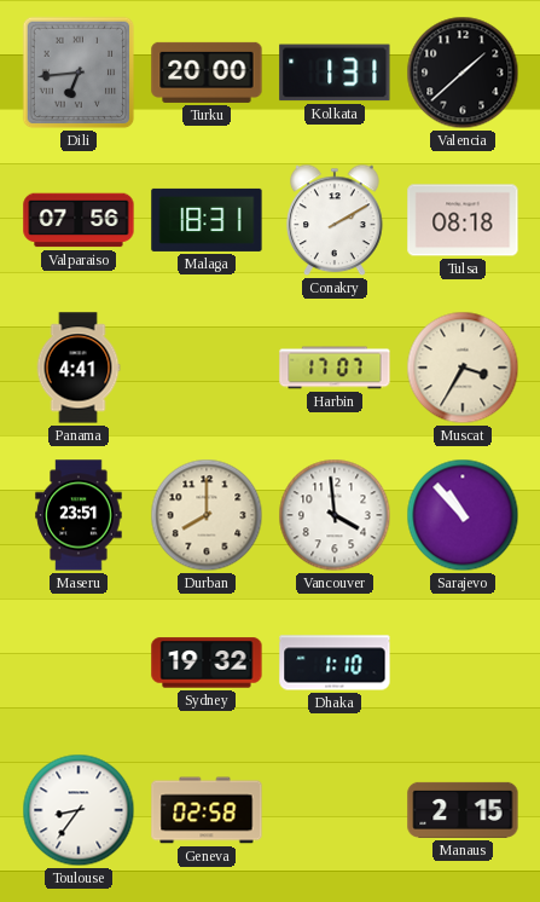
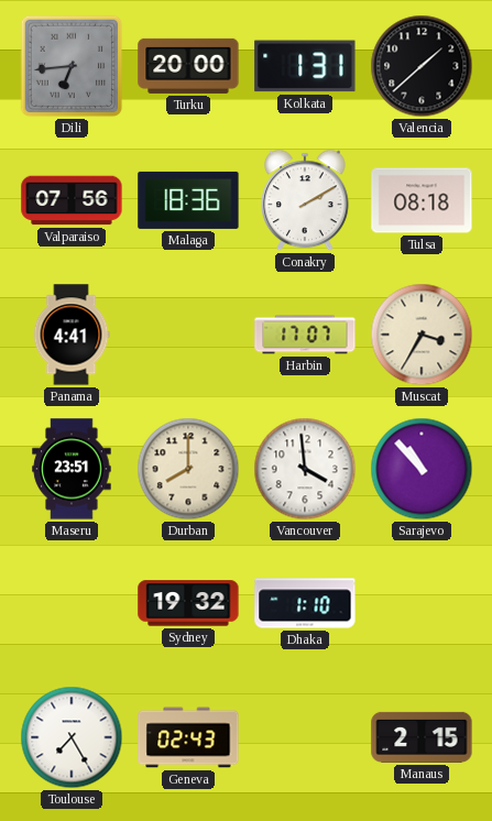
Malaga: 18:31 -> 18:36 (188, 200)
Toulouse: 8:36 -> 7:25 (72, 737)
Geneva: 02:58 -> 02:43 (188, 737)
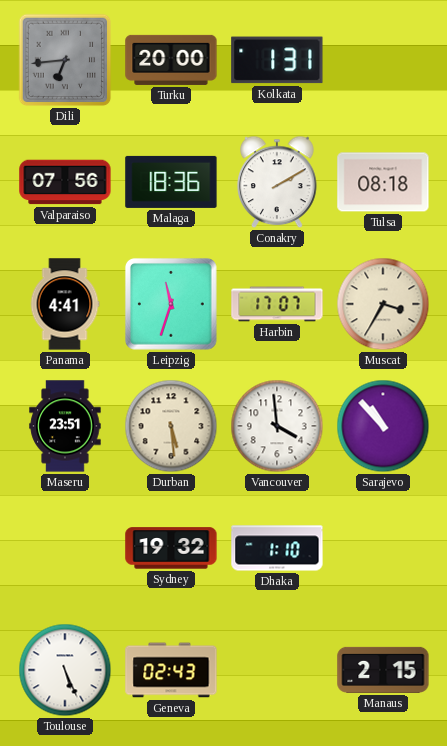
Valencia: 1:38 -> none (422, 66)
Leipzig: none -> 11:33 (171, 304)
Durban: 8:00 -> 5:29 (171, 426)
Toulouse: 7:25 -> 5:26 (65, 670)
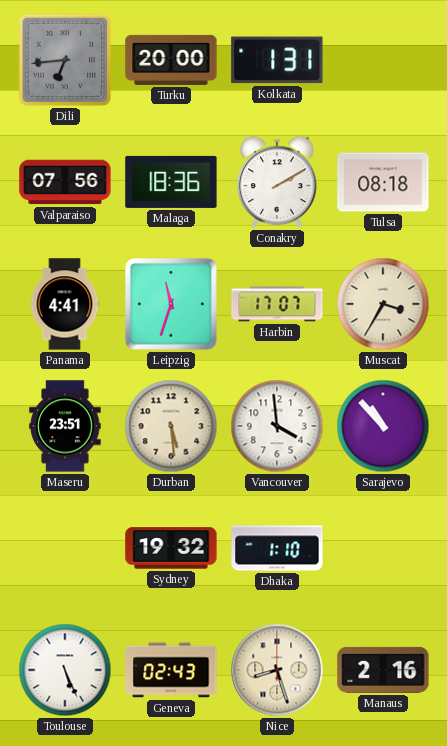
Nice: none -> 8:27 (277, 670)
Manaus: 2:15 -> 2:16 (383, 670)
